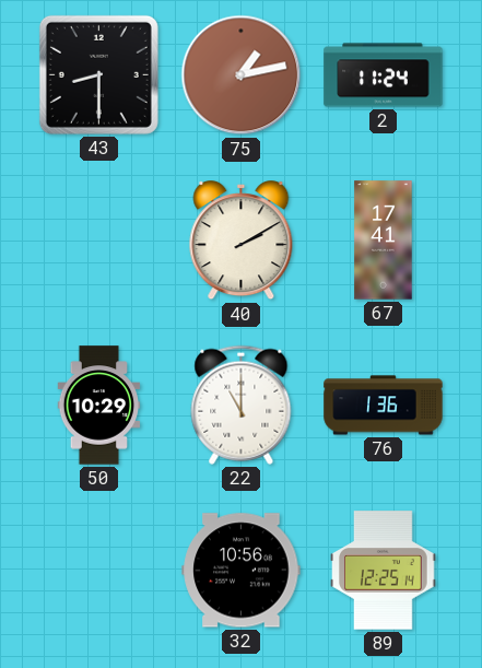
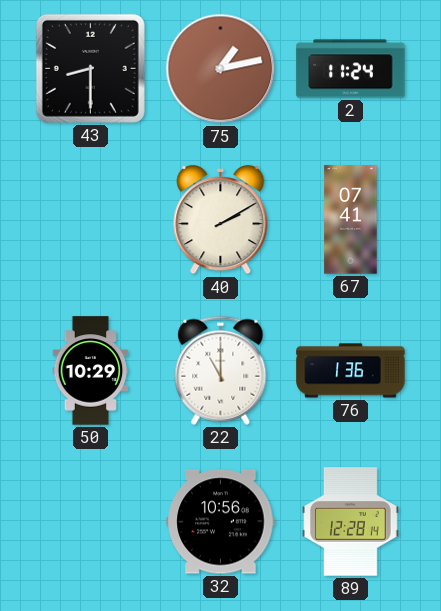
67: 17:41 -> 07:41 (351, 220)
89: 12:25 -> 12:28 (351, 522)
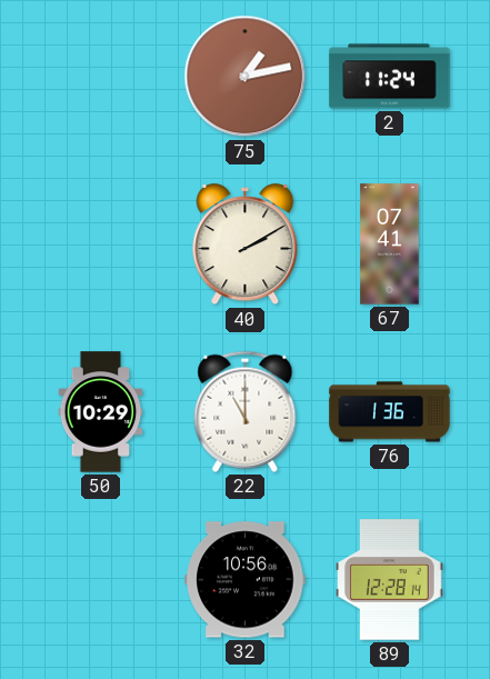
43: 8:30 -> none (90, 68)
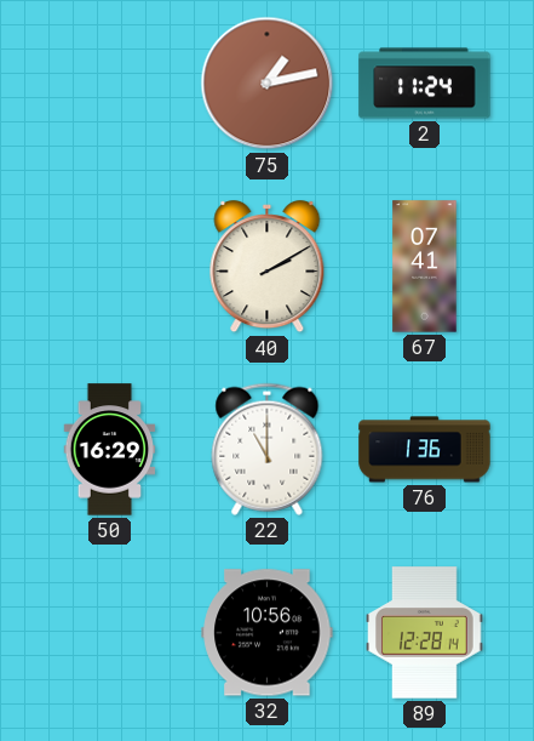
50: 10:29 -> 16:29 (110, 450)
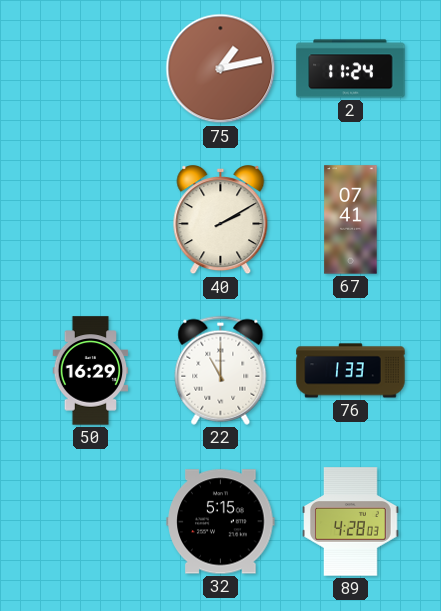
76: 1:36 -> 1:33 (351, 371)
32: 10:56 -> 5:15 (221, 522)
89: 12:28 -> 4:28 (351, 522)
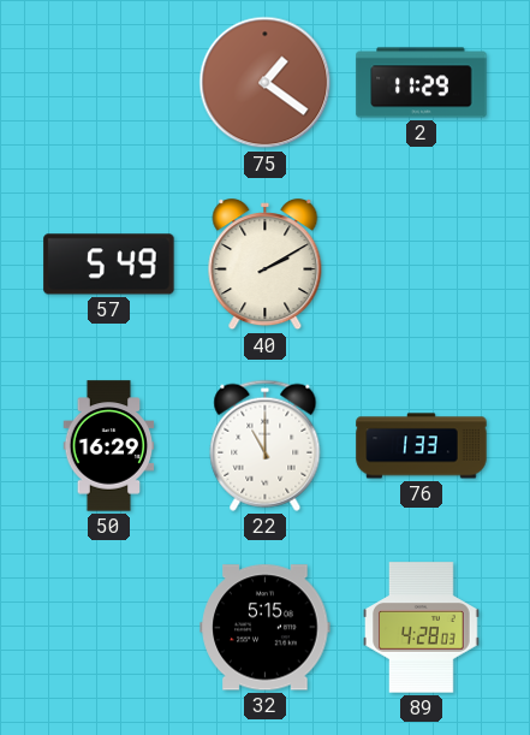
75: 1:13 -> 1:21 (266, 83)
2: 11:24 -> 11:29 (422, 83)
57: none -> 5:49 (109, 265)
67: 07:41 -> none (351, 220)
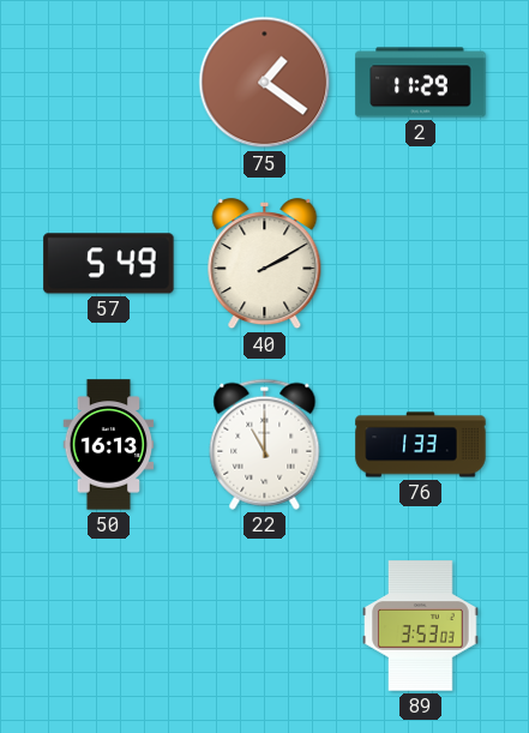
50: 16:29 -> 16:13 (109, 445)
32: 5:15 -> none (266, 628)
89: 4:28 -> 3:53 (421, 626)
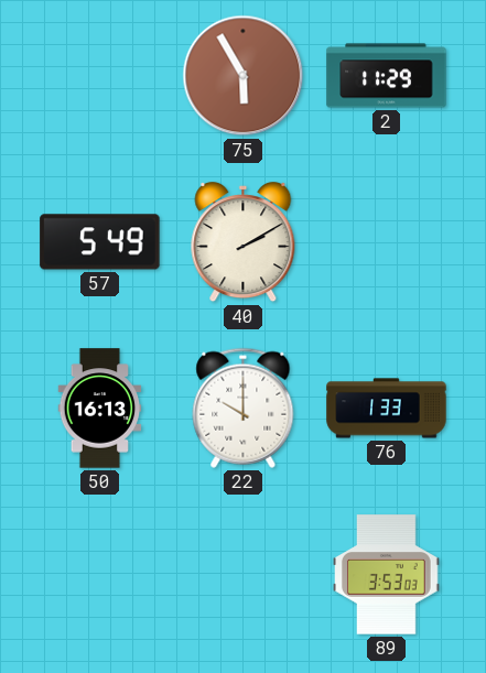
75: 1:21 -> 5:55 (244, 76)
22: 11:00 -> 10:00 (244, 408)
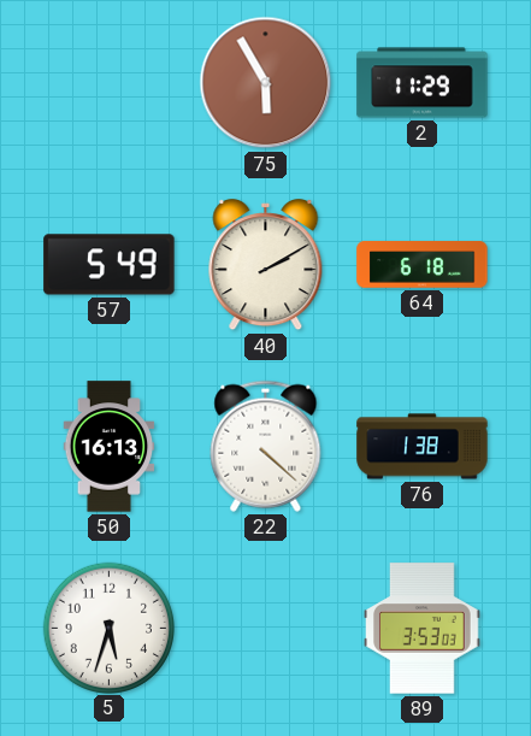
64: none -> 6:18 (423, 265)
22: 10:00 -> 4:22 (266, 446)
76: 1:33 -> 1:38 (423, 447)
5: none -> 5:33 (108, 628)
